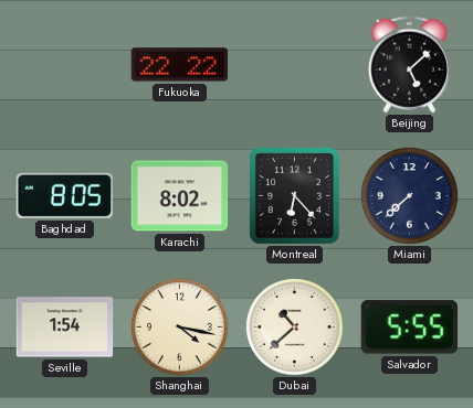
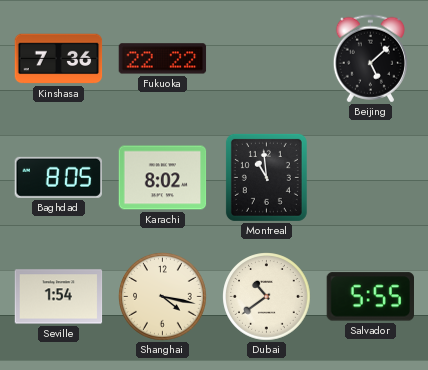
Kinshasa: none -> 7:36 (59, 59)
Montreal: 6:23 -> 10:59 (266, 177)
Miami: 7:38 -> none (410, 196)
Dubai: 10:38 -> 10:39 (267, 297)
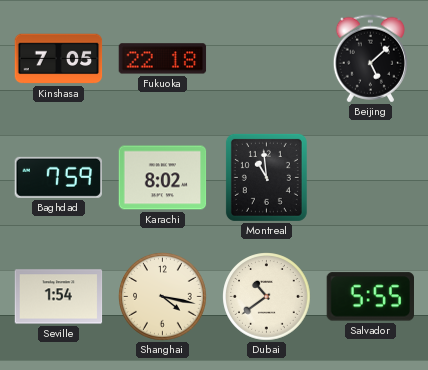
Kinshasa: 7:36 -> 7:05 (59, 59)
Fukuoka: 22:22 -> 22:18 (163, 59)
Baghdad: 8:05 -> 7:59 (59, 177)
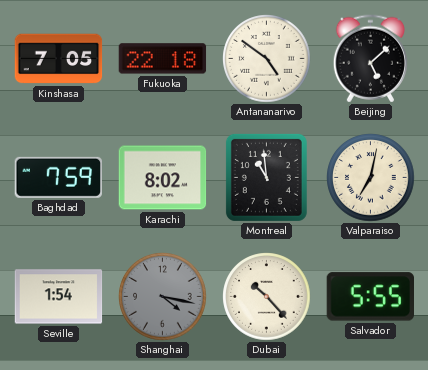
Antananarivo: none -> 4:51 (267, 59)
Valparaiso: none -> 7:02 (371, 178)
Shanghai dial: cream -> grey (163, 297)
Dubai: 10:39 -> 10:23 (267, 297)
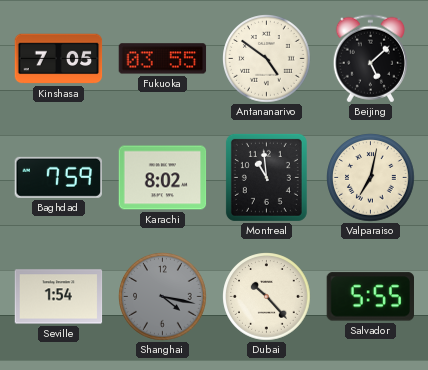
Fukuoka: 22:18 -> 03:55 (163, 59)
